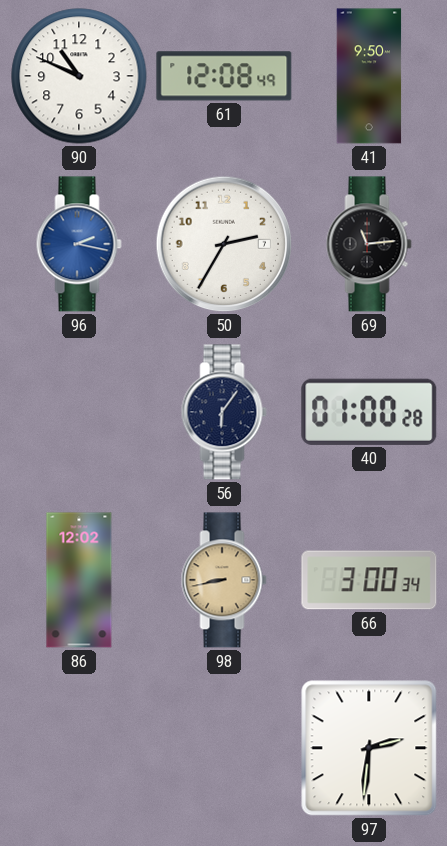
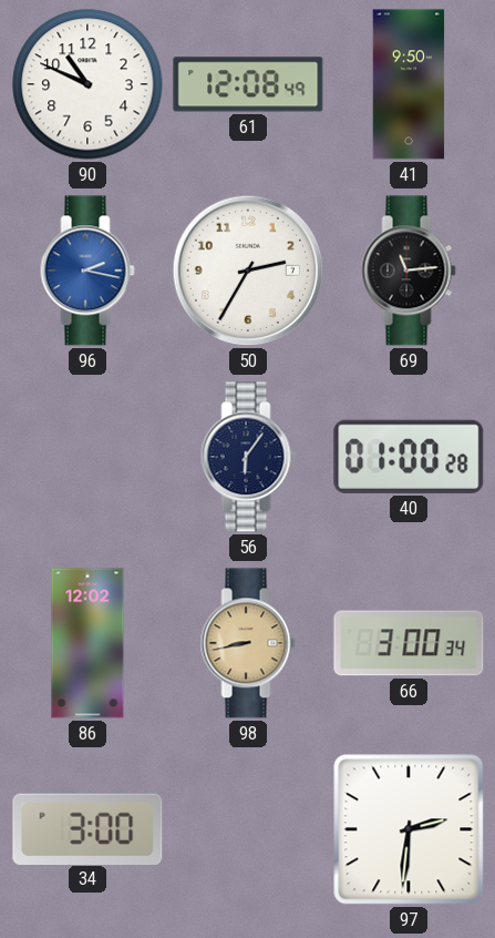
34: none -> 3:00 (87, 828)
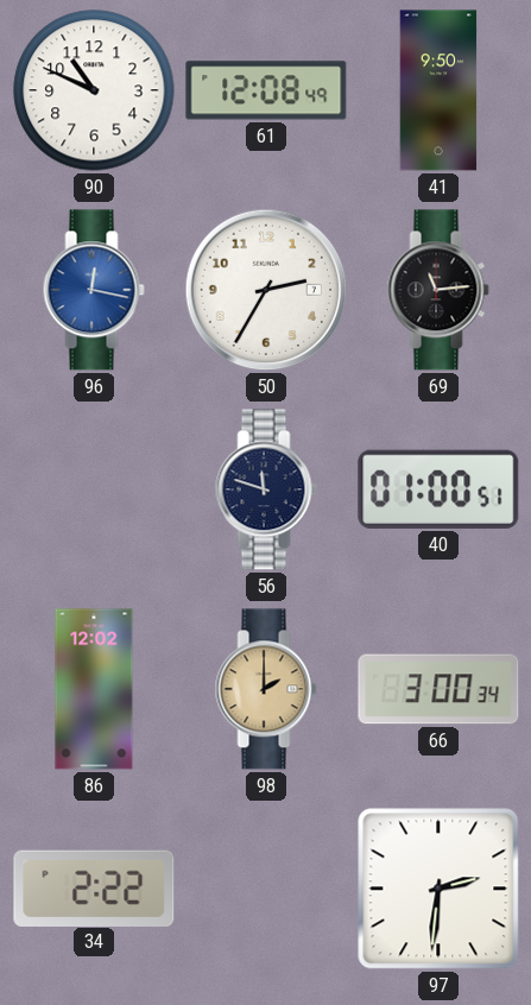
96: 2:17 -> 12:17 (94, 290)
56: 6:06 -> 11:48 (266, 489)
40: 01:00:28 -> 01:00:51 (438, 489)
98: 8:43 -> 2:00 (266, 689)
34: 3:00 -> 2:22 (94, 887)
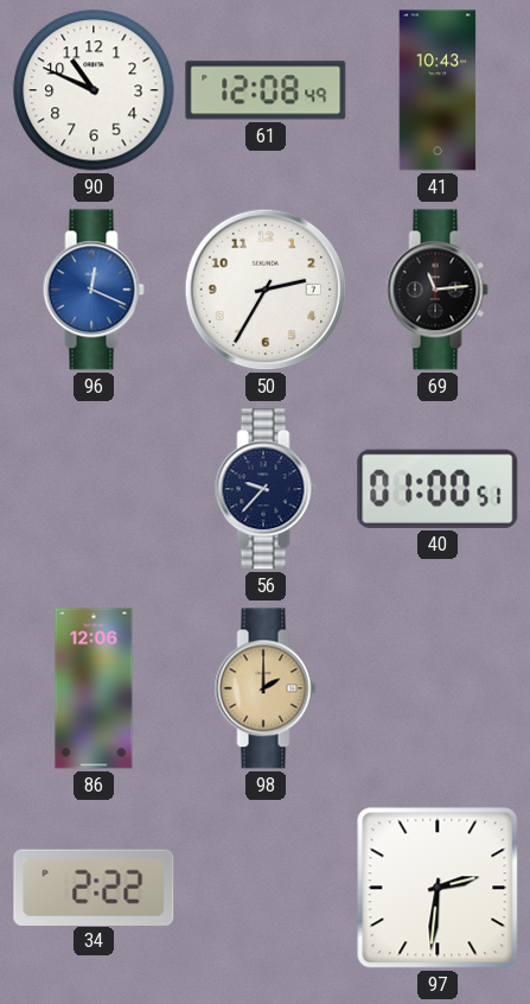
41: 9:50 -> 10:43 (438, 90)
96: 12:17 -> 12:19 (94, 290)
56: 11:48 -> 9:37 (266, 489)
86: 12:02 -> 12:06 (94, 688)
66: 3:00 -> none (438, 689)
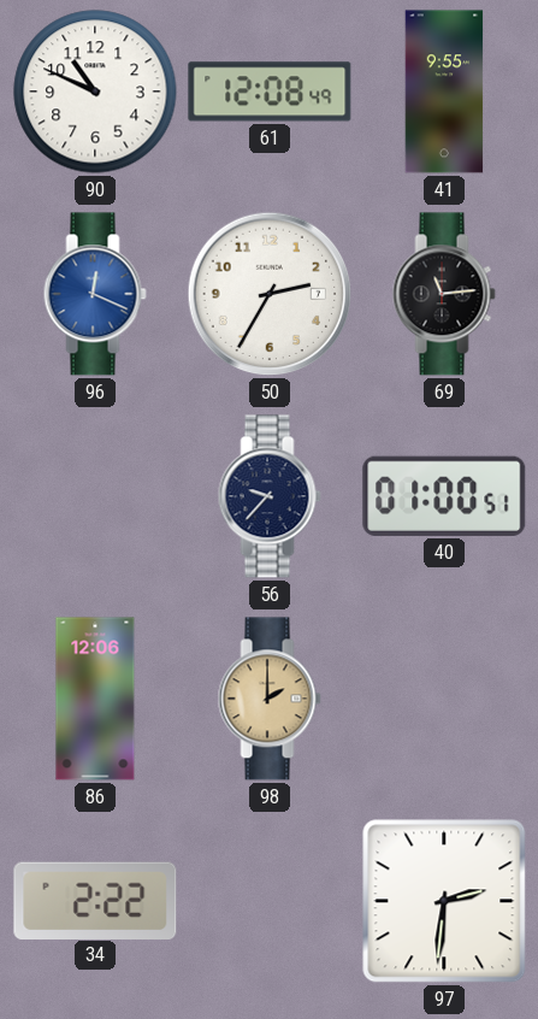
41: 10:43 -> 9:55 (444, 92)
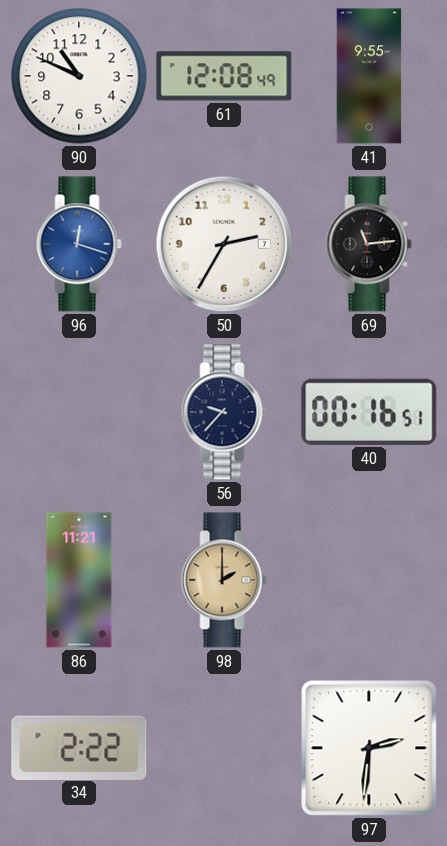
96: 12:19 -> 12:18 (79, 244)
40: 01:00 -> 00:16 (369, 412)
86: 12:06 -> 11:21 (79, 580)
